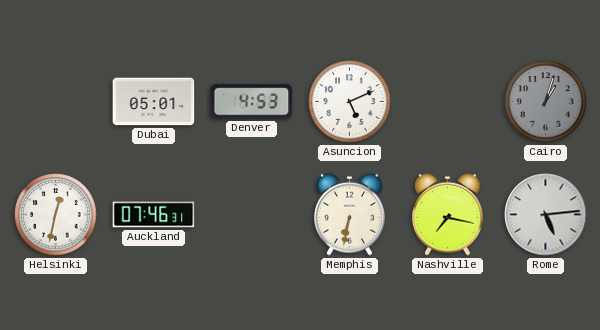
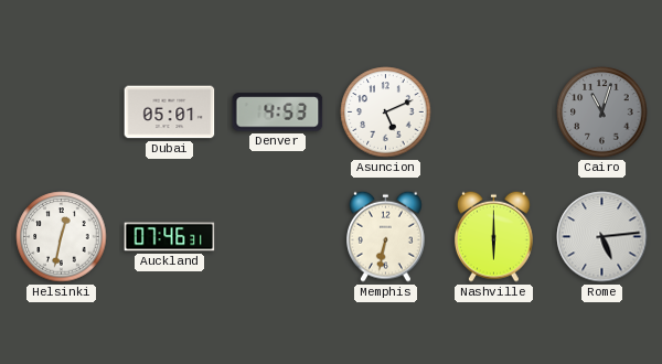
Cairo: 1:03 -> 11:03 (602, 113)
Nashville: 7:17 -> 6:00 (494, 236)
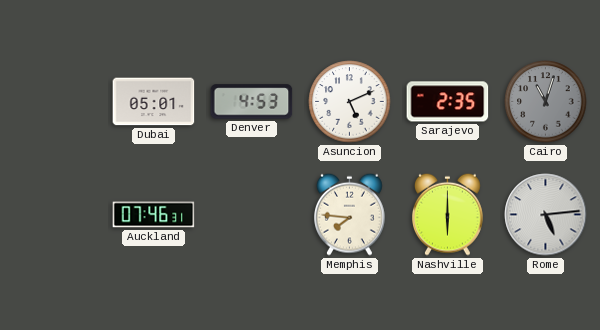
Sarajevo: none -> 2:35 (448, 102)
Helsinki: 12:32 -> none (62, 237)
Memphis: 6:32 -> 7:46 (350, 214)
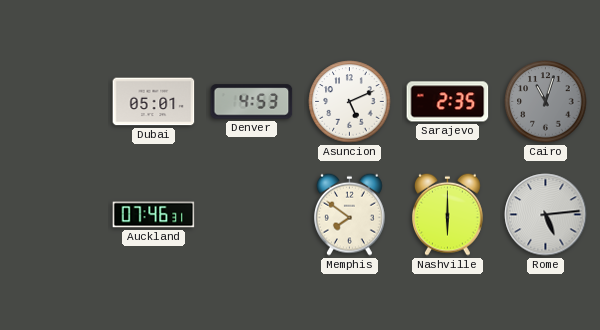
Memphis: 7:46 -> 7:51 (350, 214)
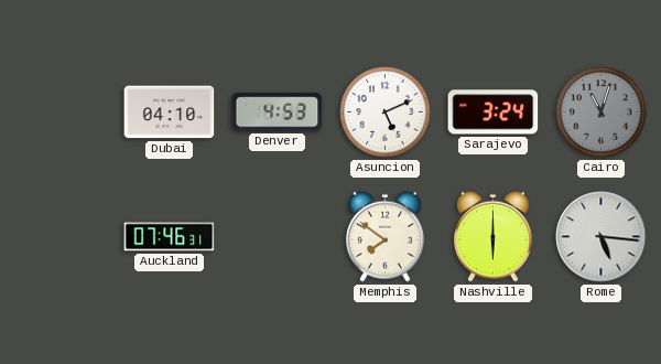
Dubai: 05:01 -> 04:10 (170, 113)
Sarajevo: 2:35 -> 3:24 (494, 113)
Rome: 5:14 -> 5:16 (602, 237)
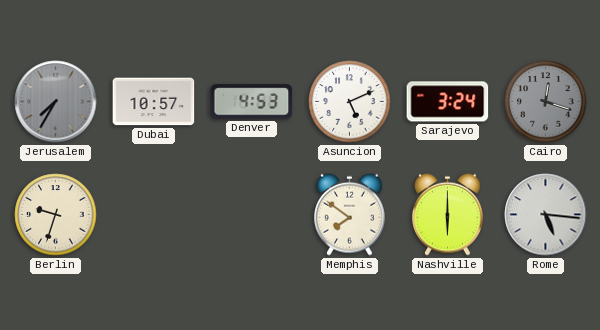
Jerusalem: none -> 7:35 (56, 102)
Dubai: 04:10 -> 10:57 (154, 102)
Cairo: 11:03 -> 12:18 (546, 102)
Berlin: none -> 9:33 (56, 215)
Auckland: 07:46 -> none (170, 237)
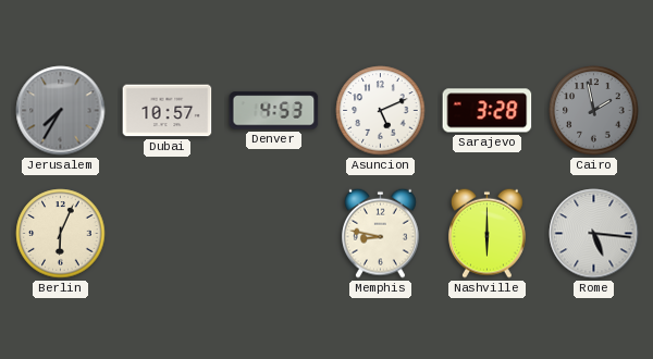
Sarajevo: 3:24 -> 3:28 (488, 111)
Cairo: 12:18 -> 1:58 (594, 111)
Berlin: 9:33 -> 6:04 (61, 234)
Memphis: 7:51 -> 8:47 (381, 233)
